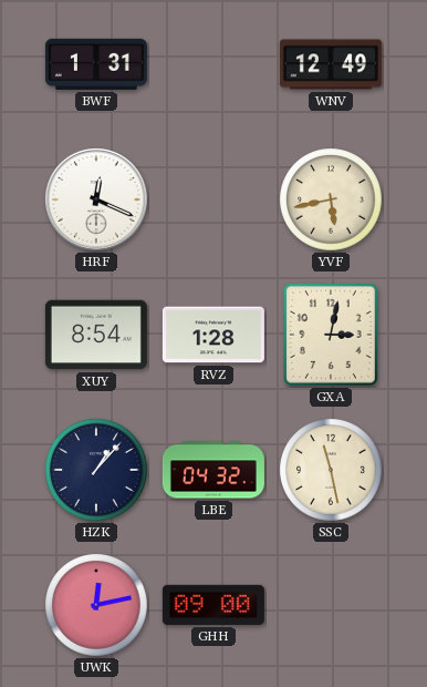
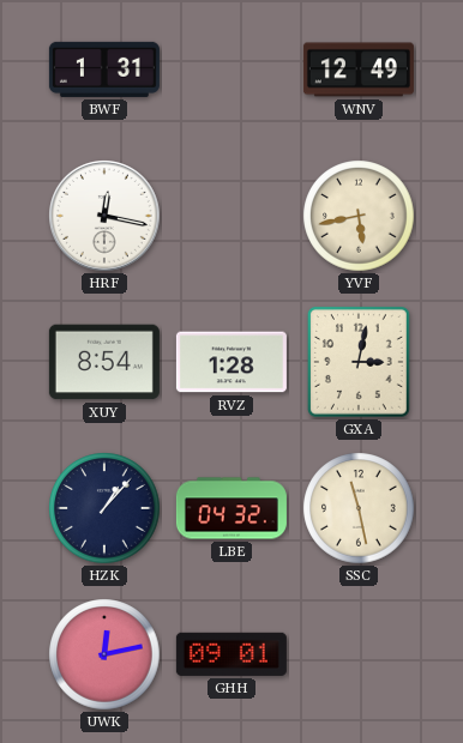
HRF: 12:19 -> 12:17 (106, 217)
GHH: 09:00 -> 09:01 (231, 654)
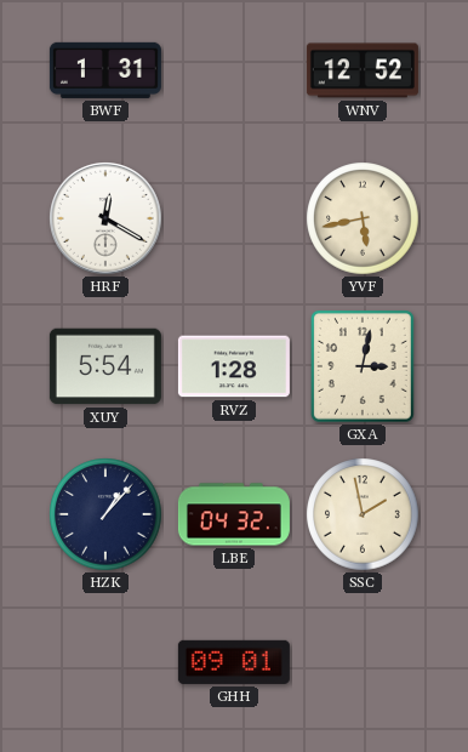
WNV: 12:49 -> 12:52 (363, 70)
HRF: 12:17 -> 12:20 (107, 220)
XUY: 8:54 -> 5:54 (105, 366)
SSC: 11:28 -> 1:58 (363, 514)
UWK: 12:13 -> none (104, 654)
